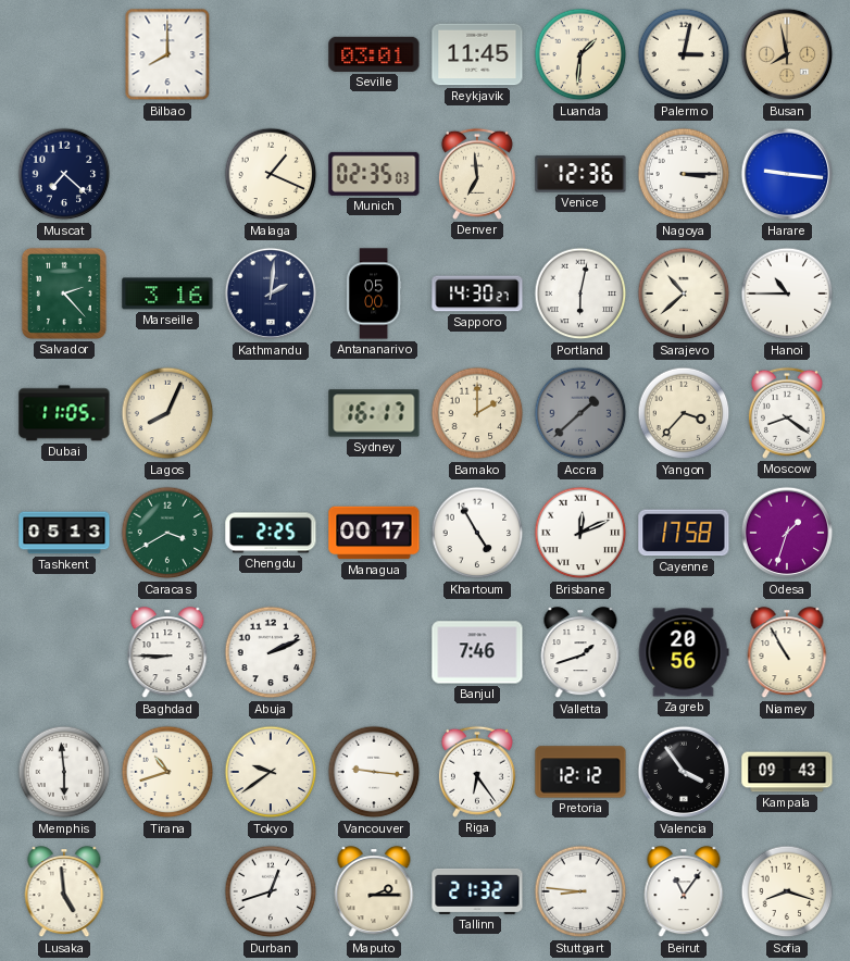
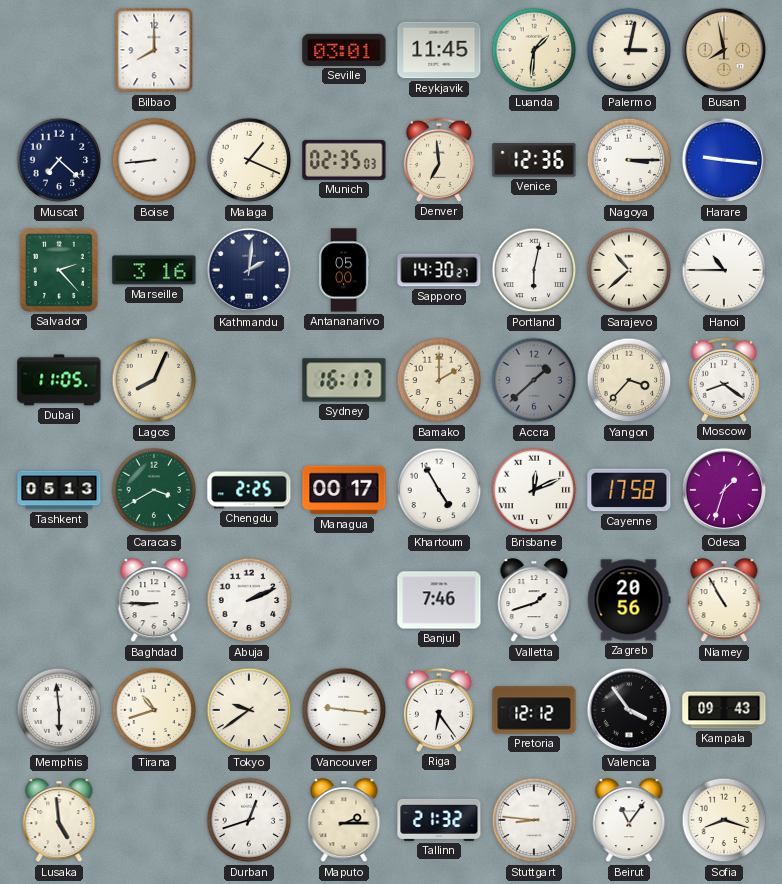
Boise: none -> 8:44 (154, 160)
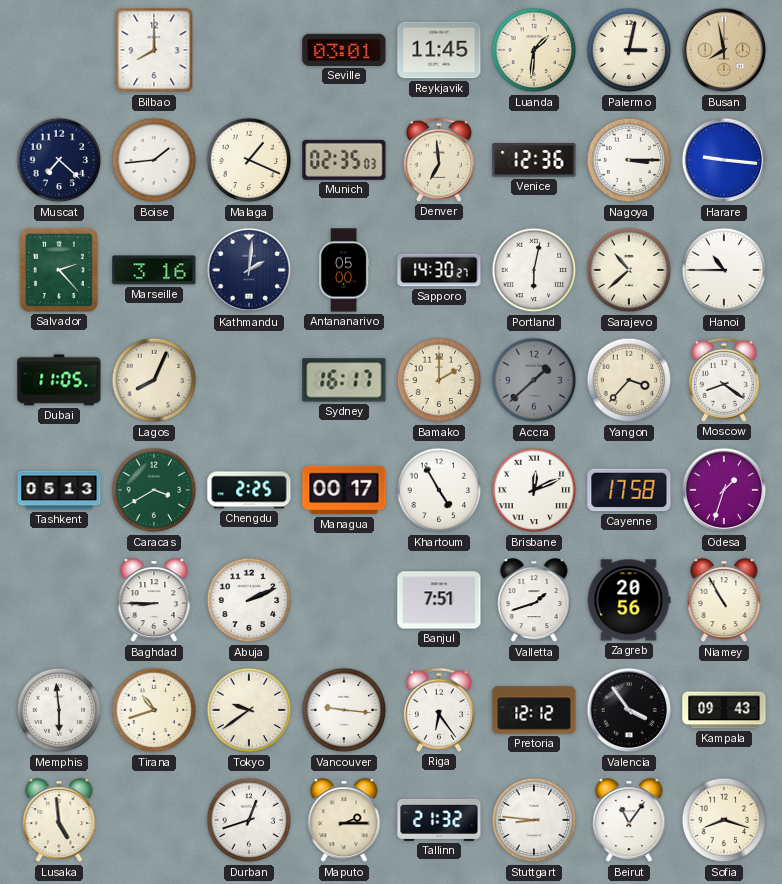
Boise: 8:44 -> 1:44 (154, 160)
Banjul: 7:46 -> 7:51 (439, 600)
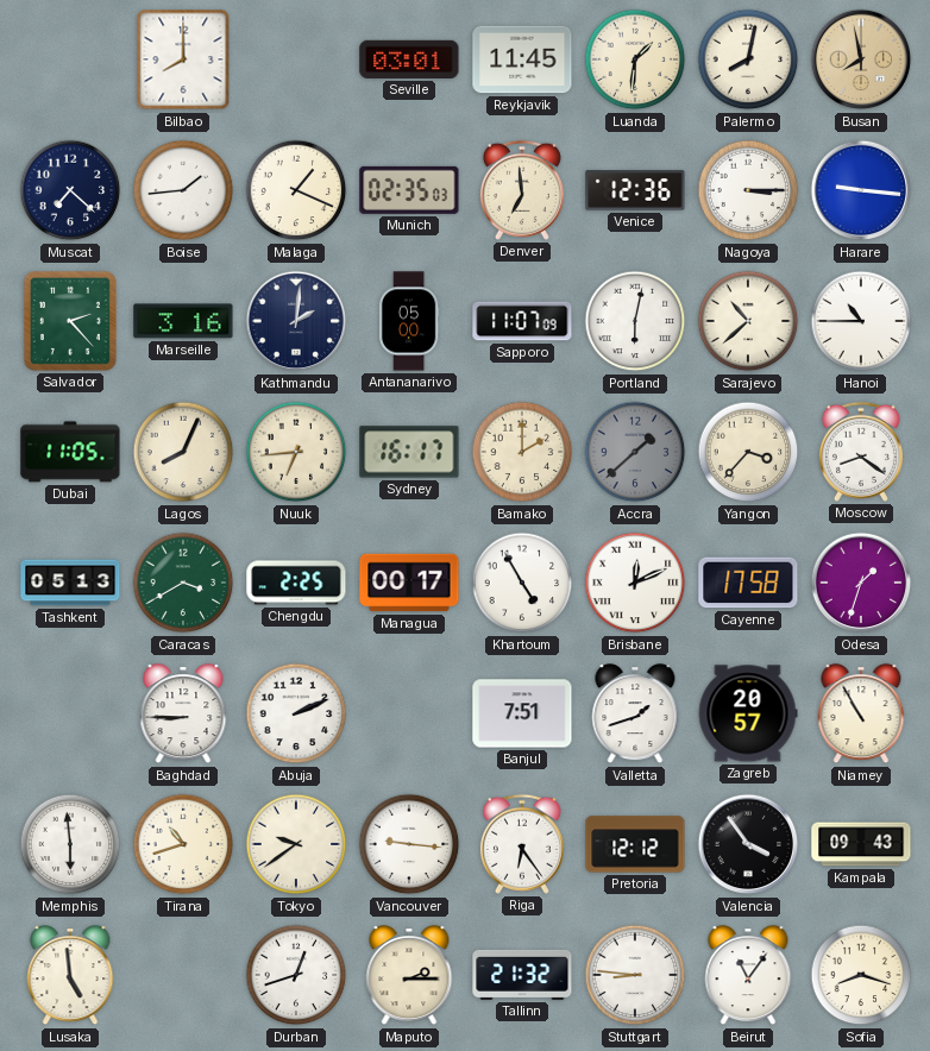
Palermo: 3:02 -> 8:02 (748, 59)
Sapporo: 14:30 -> 11:07 (522, 321)
Nuuk: none -> 6:44 (296, 452)
Zagreb: 20:56 -> 20:57 (748, 713)
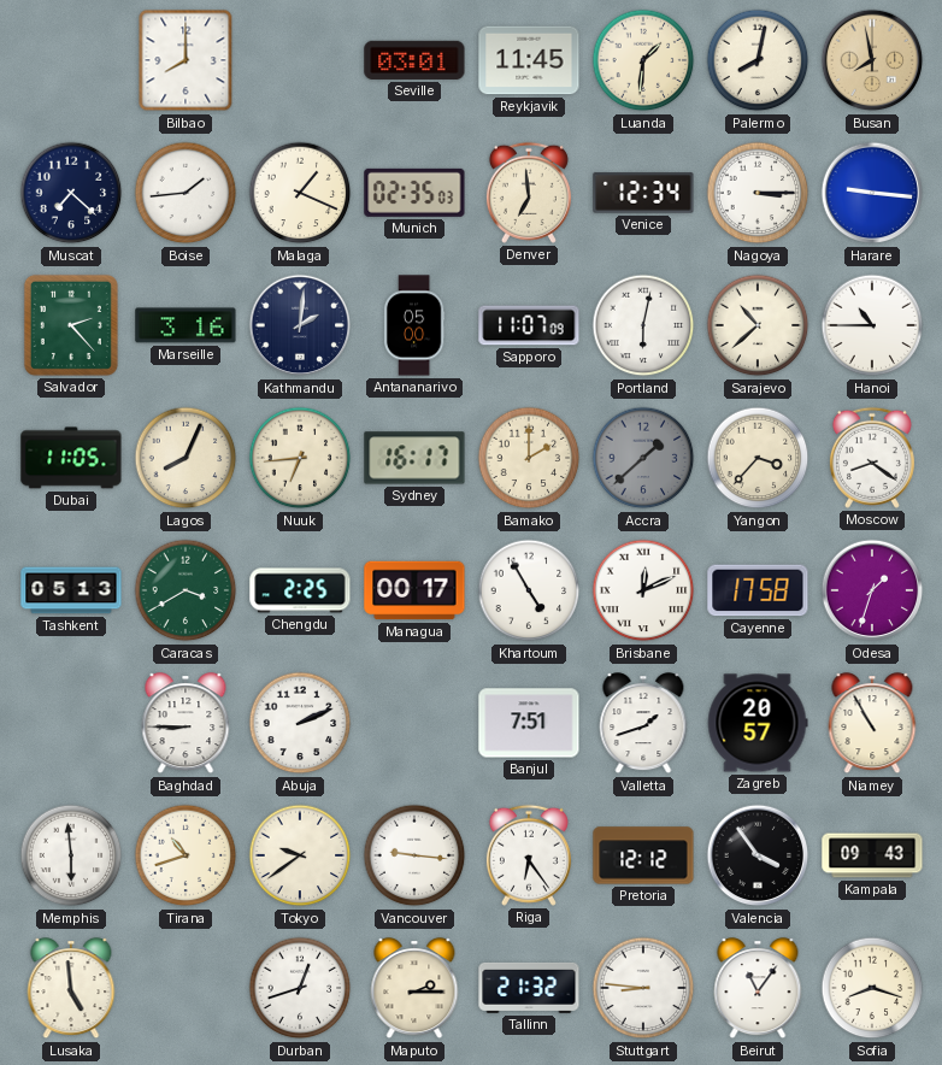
Venice: 12:36 -> 12:34 (643, 193)
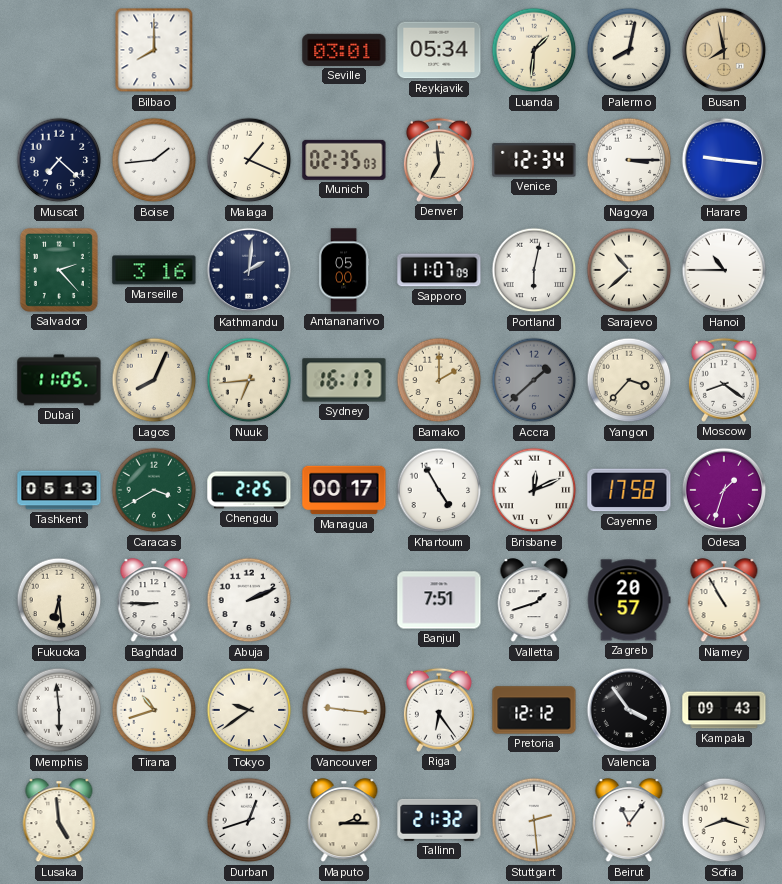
Reykjavik: 11:45 -> 05:34 (439, 50)
Fukuoka: none -> 6:29 (59, 600)
Stuttgart: 8:46 -> 2:29 (534, 820)
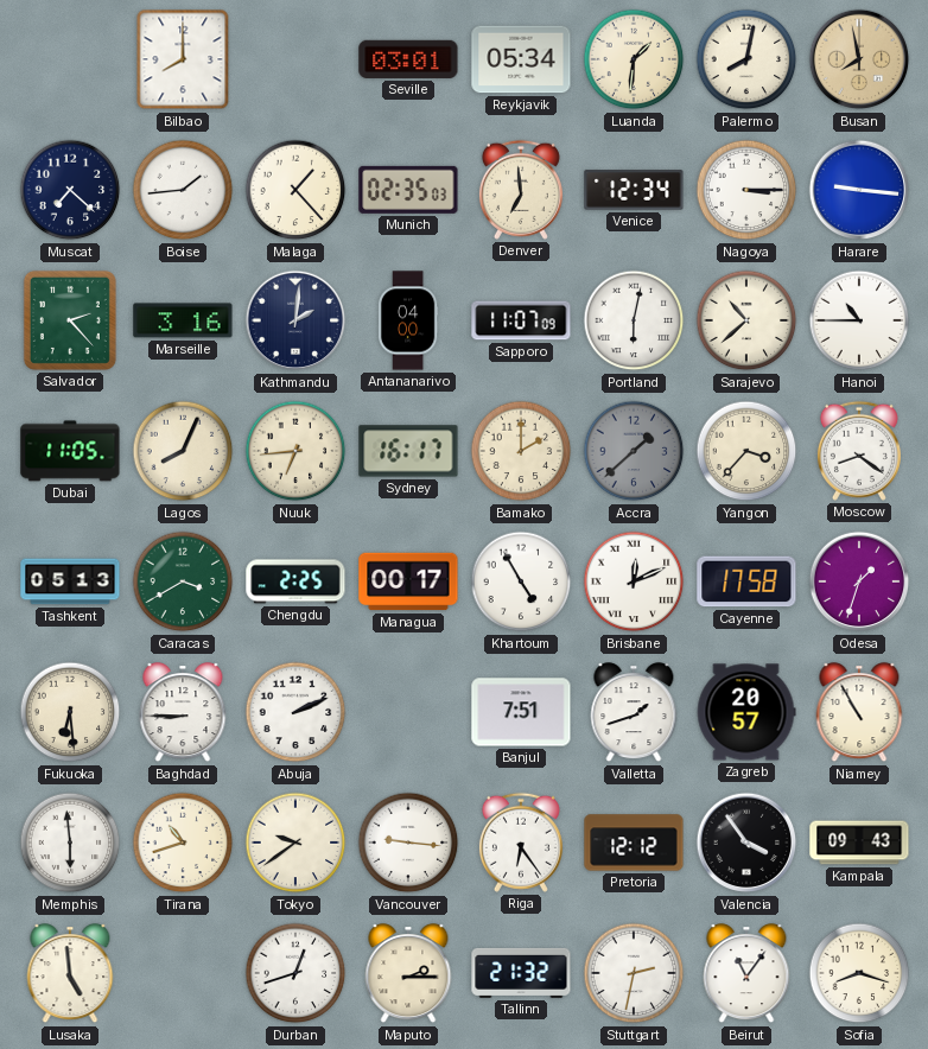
Malaga: 1:19 -> 1:23 (295, 190)
Antananarivo: 05:00 -> 04:00 (408, 320)
Stuttgart: 2:29 -> 2:32 (634, 973)
